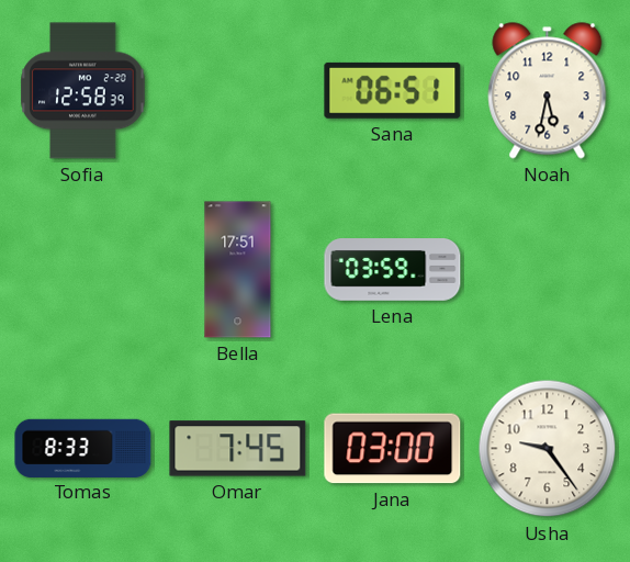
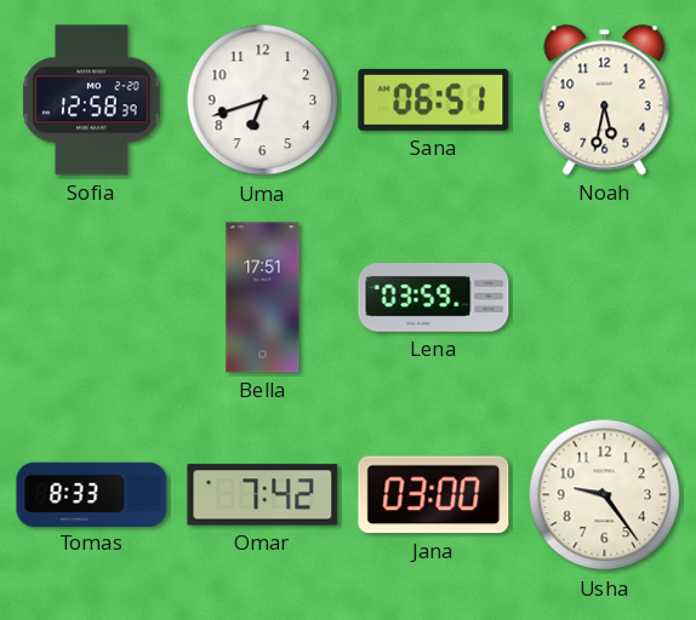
Uma: none -> 6:42 (263, 101)
Omar: 7:45 -> 7:42 (263, 495)
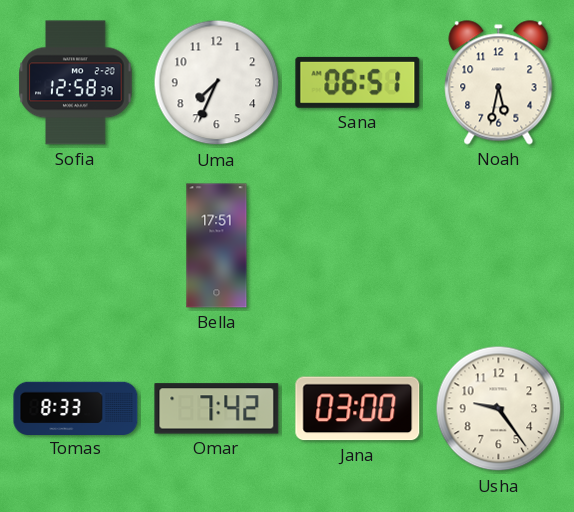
Uma: 6:42 -> 7:34 (217, 83)
Lena: 03:59 -> none (434, 298)
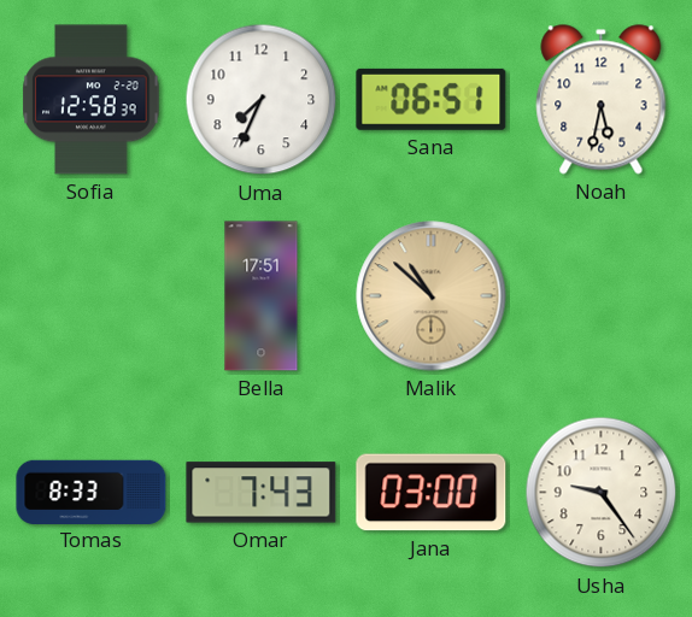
Malik: none -> 10:52 (432, 296)
Omar: 7:42 -> 7:43 (262, 493)
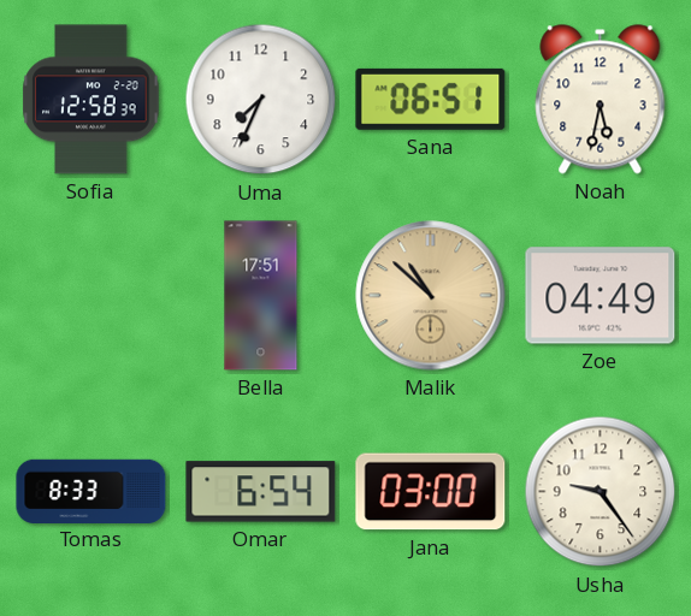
Zoe: none -> 04:49 (601, 296)
Omar: 7:43 -> 6:54 (261, 492)
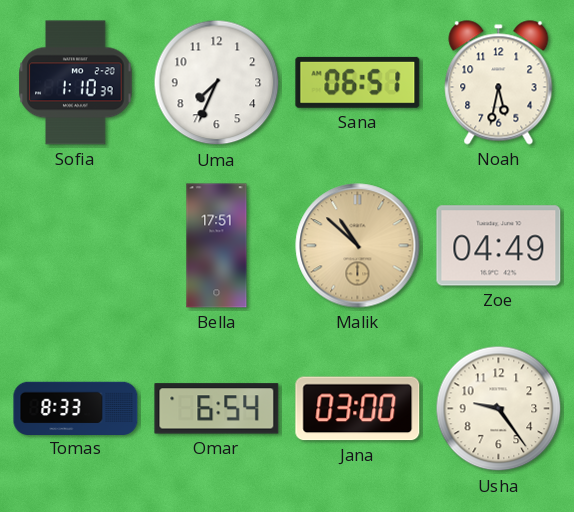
Sofia: 12:58 -> 1:10 (76, 83)
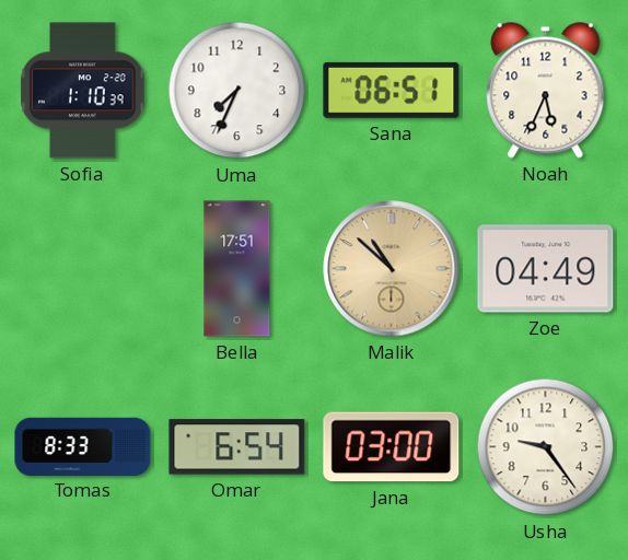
Noah: 5:32 -> 5:34 (546, 91)
